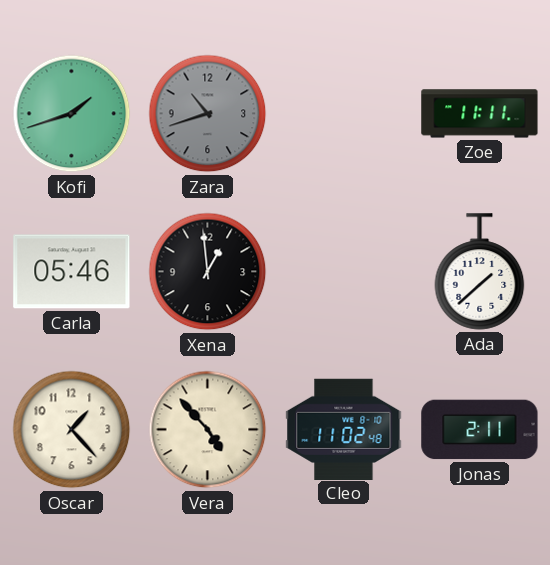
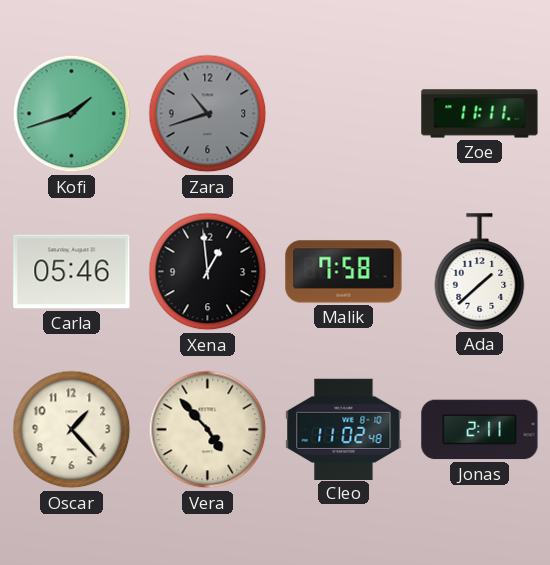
Malik: none -> 7:58 (344, 272)
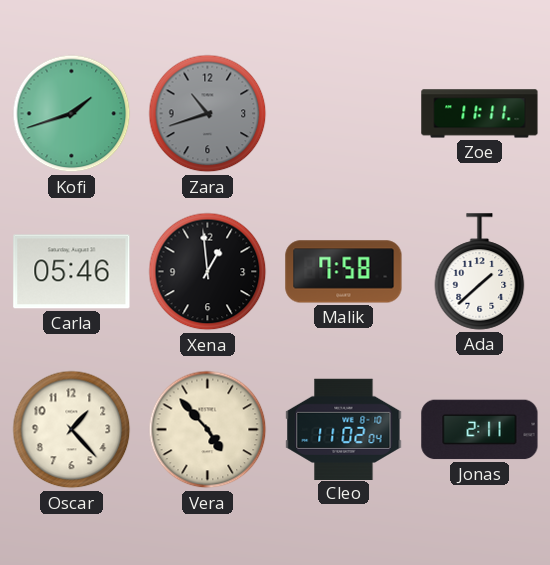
Cleo: 11:02:48 -> 11:02:04 (344, 429)
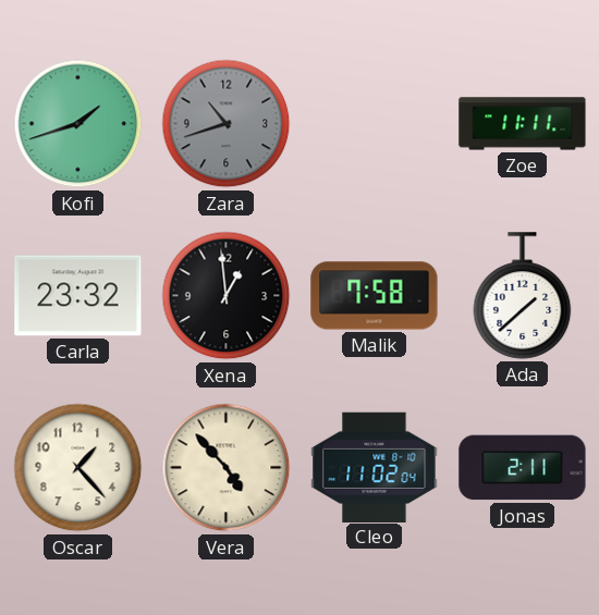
Carla: 05:46 -> 23:32 (78, 296)
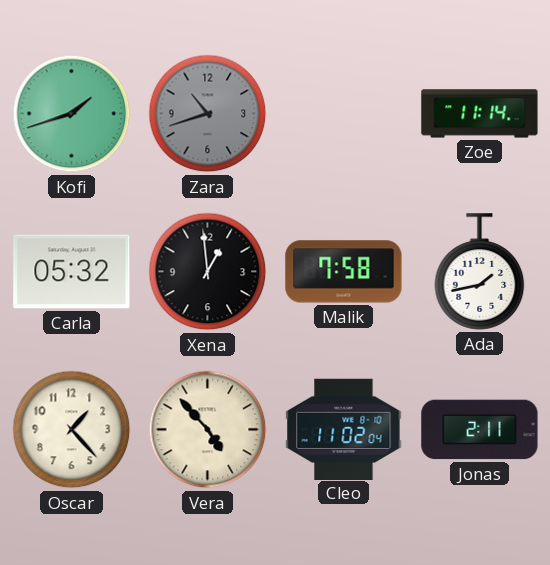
Zoe: 11:11 -> 11:14 (480, 114)
Carla: 23:32 -> 05:32 (72, 272)
Ada: 1:38 -> 1:43 (480, 272)
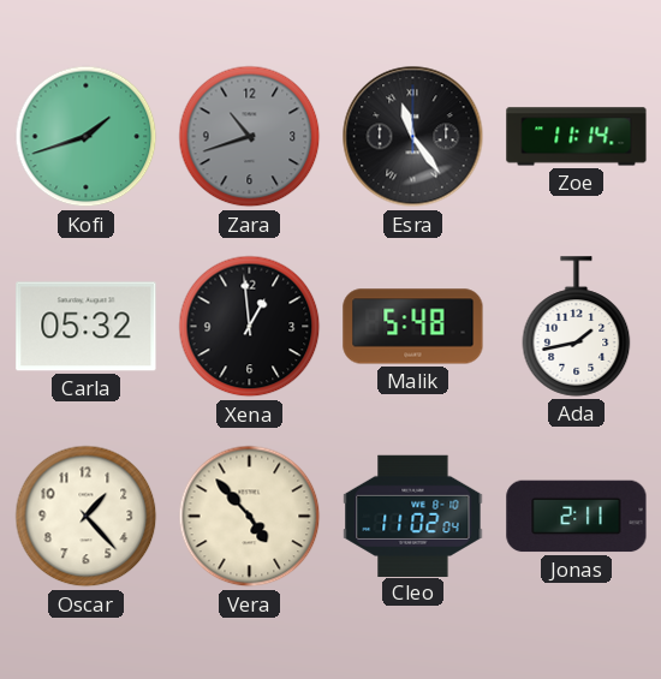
Esra: none -> 11:24 (413, 137)
Malik: 7:58 -> 5:48 (413, 327)
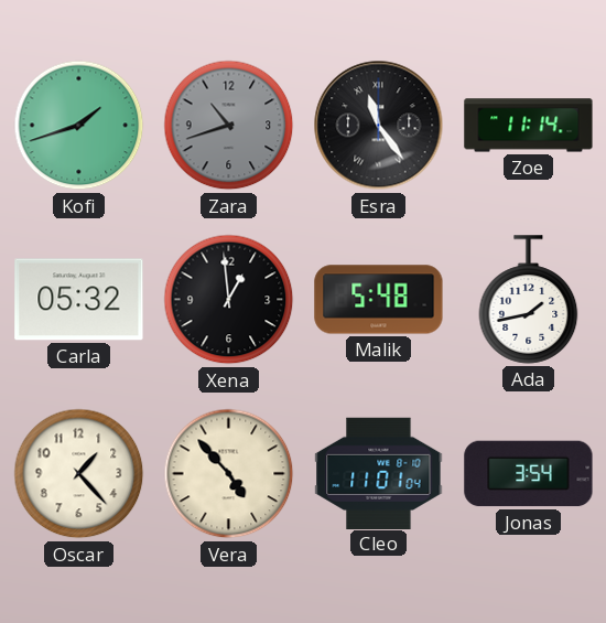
Cleo: 11:02 -> 11:01 (379, 473)
Jonas: 2:11 -> 3:54 (529, 474)
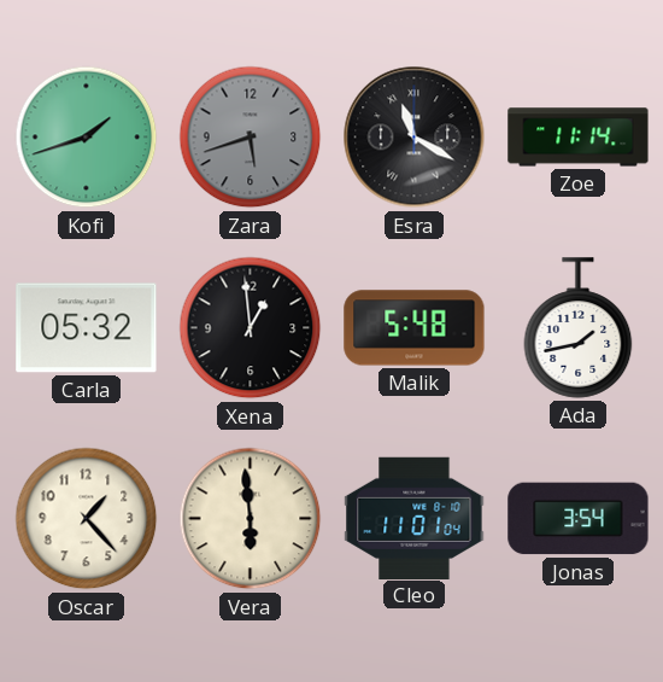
Zara: 10:42 -> 5:42 (251, 138)
Esra: 11:24 -> 11:20 (415, 138)
Vera: 4:53 -> 5:59 (251, 519)
